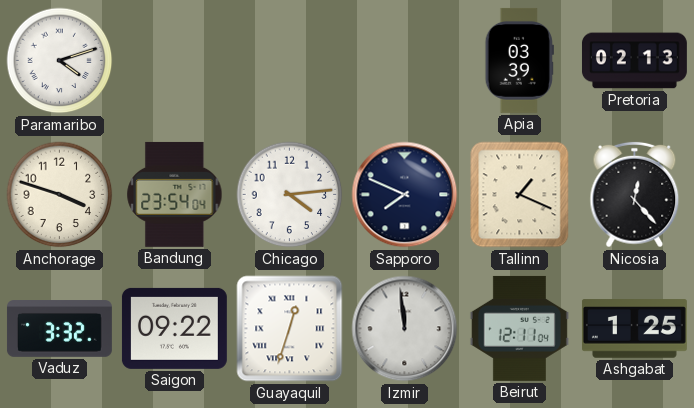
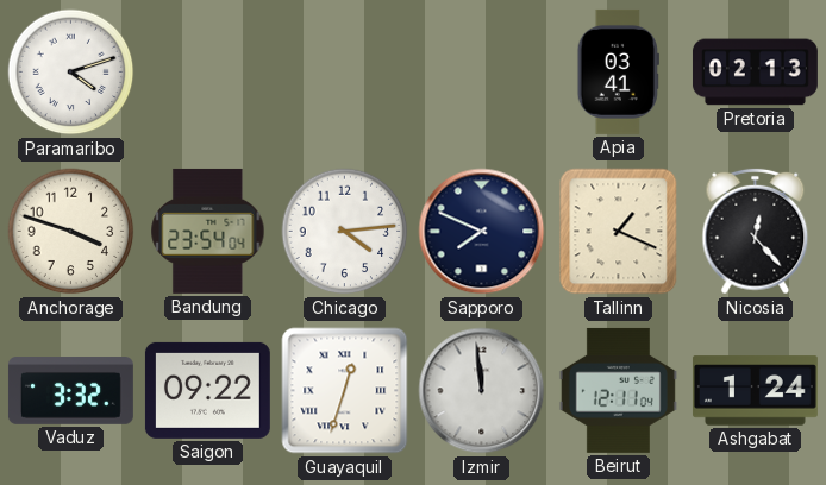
Apia: 03:39 -> 03:41 (618, 71)
Ashgabat: 1:25 -> 1:24 (755, 391)
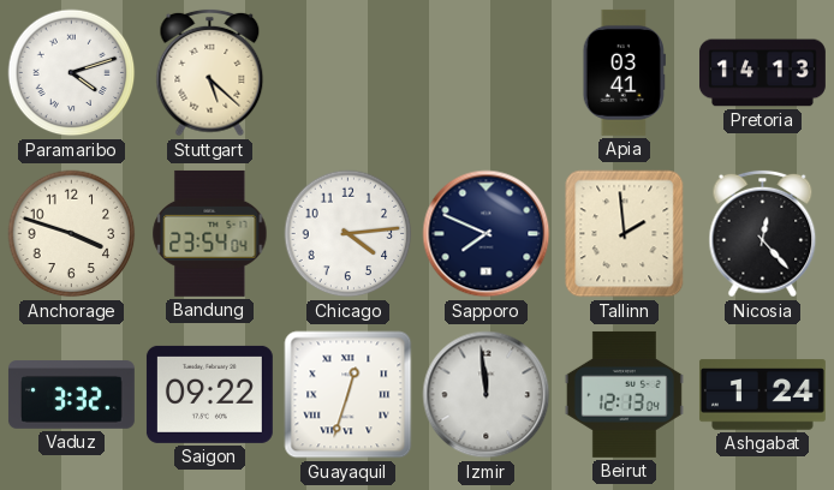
Stuttgart: none -> 5:22 (210, 73)
Pretoria: 02:13 -> 14:13 (762, 73)
Tallinn: 1:19 -> 1:59 (625, 234)
Beirut: 12:11 -> 12:13 (624, 394)
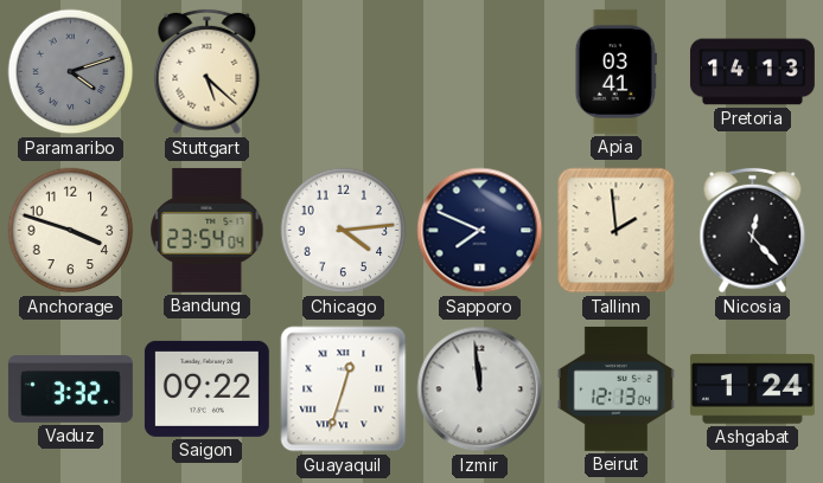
Paramaribo dial: white -> grey (71, 72)
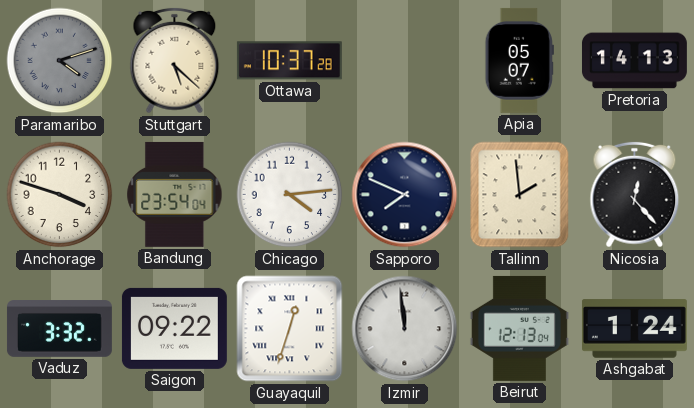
Ottawa: none -> 10:37 (289, 61)
Apia: 03:41 -> 05:07 (519, 60)
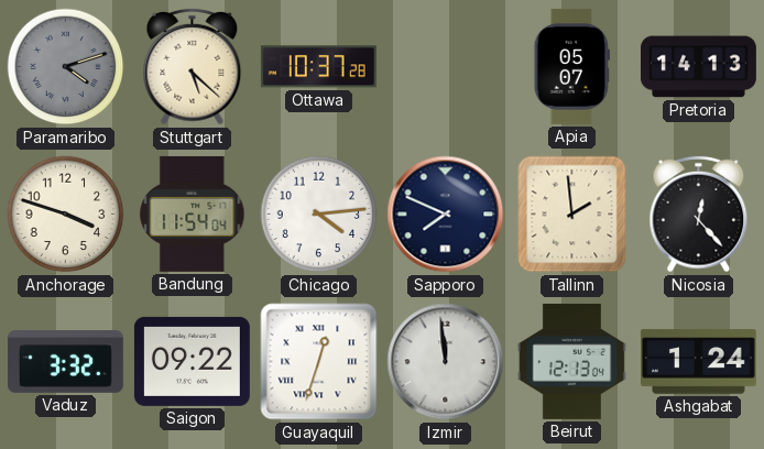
Bandung: 23:54 -> 11:54 (193, 213)
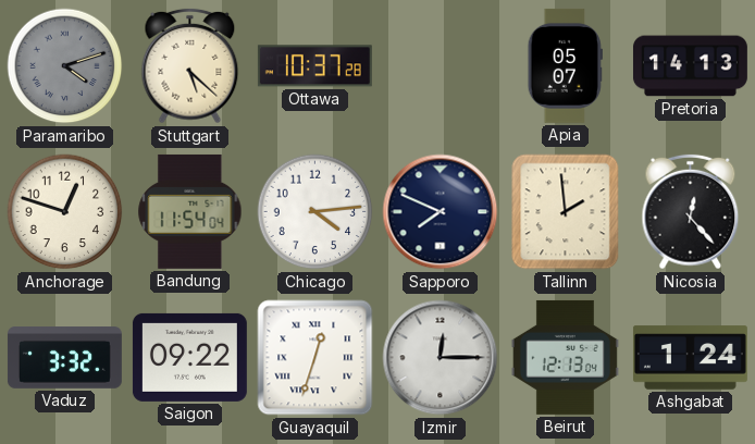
Anchorage: 3:48 -> 12:48 (65, 212)
Izmir: 11:59 -> 12:15 (441, 358)
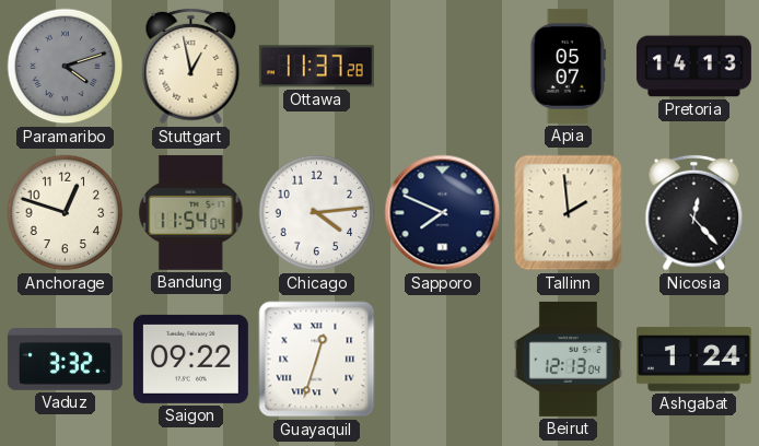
Stuttgart: 5:22 -> 12:58 (191, 67)
Ottawa: 10:37 -> 11:37 (316, 67)
Izmir: 12:15 -> none (441, 358)
